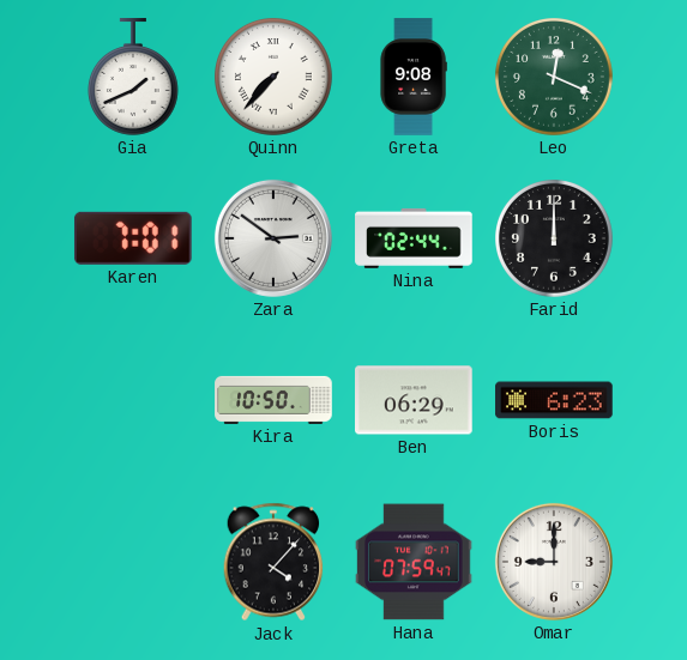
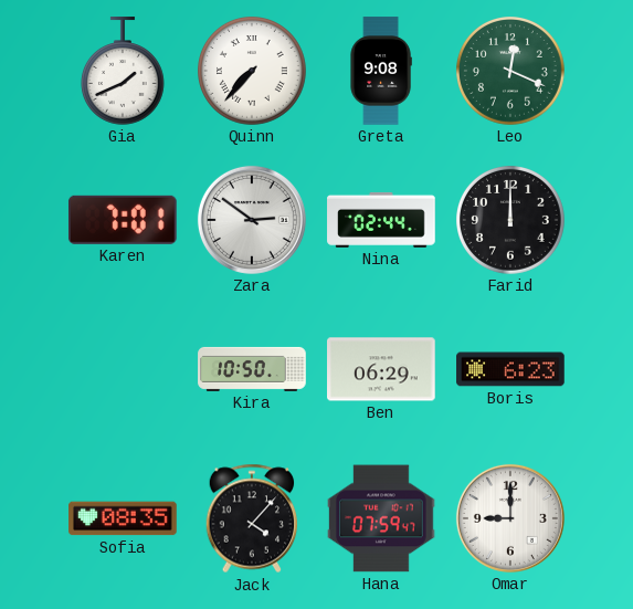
Sofia: none -> 08:35 (123, 518)
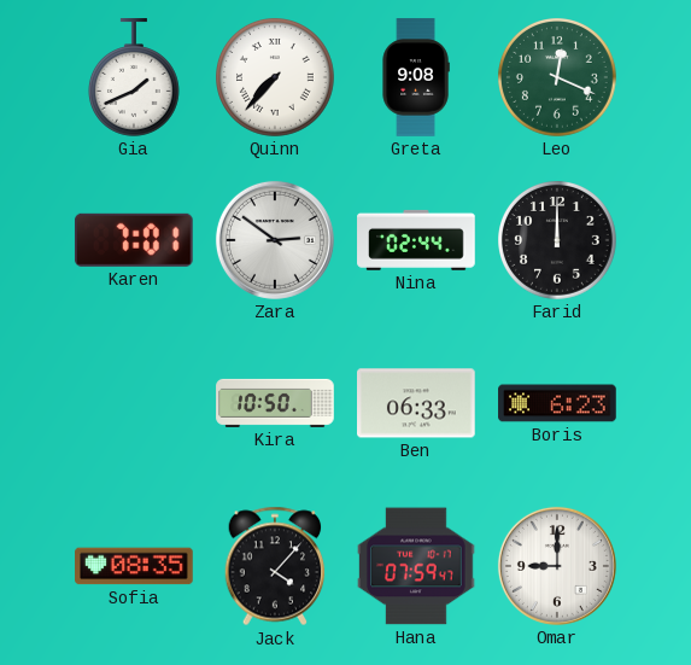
Ben: 06:29 -> 06:33 (416, 403)
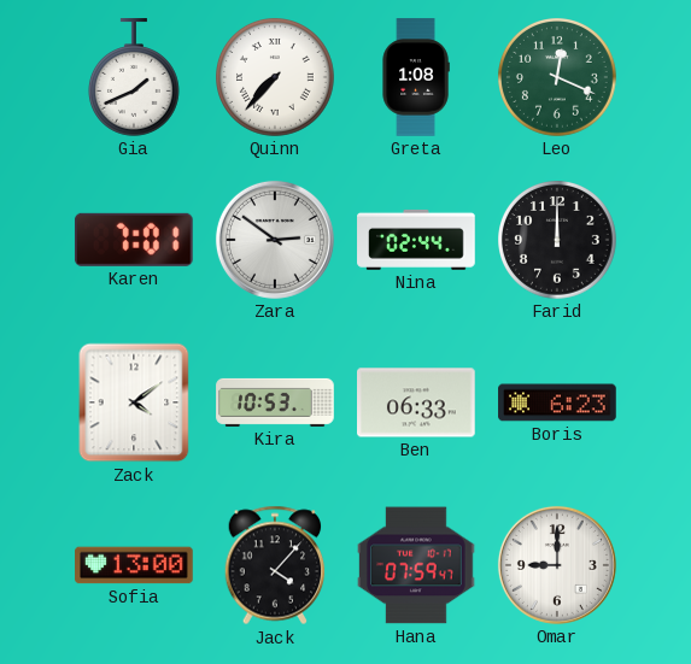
Greta: 9:08 -> 1:08 (416, 77)
Zack: none -> 4:09 (134, 402)
Kira: 10:50 -> 10:53 (275, 402)
Sofia: 08:35 -> 13:00 (134, 565)
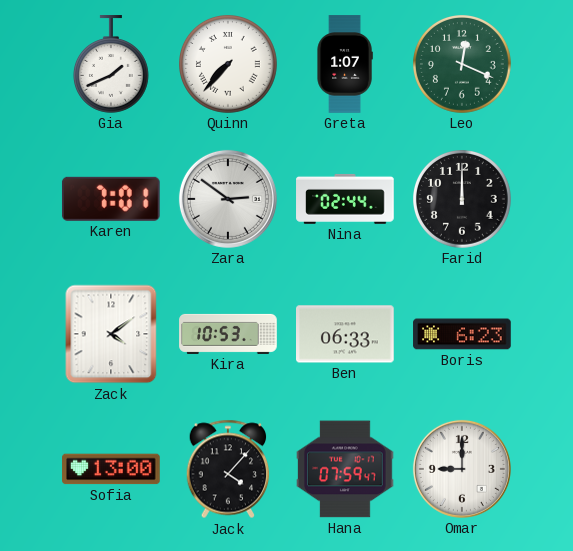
Greta: 1:08 -> 1:07 (345, 64)
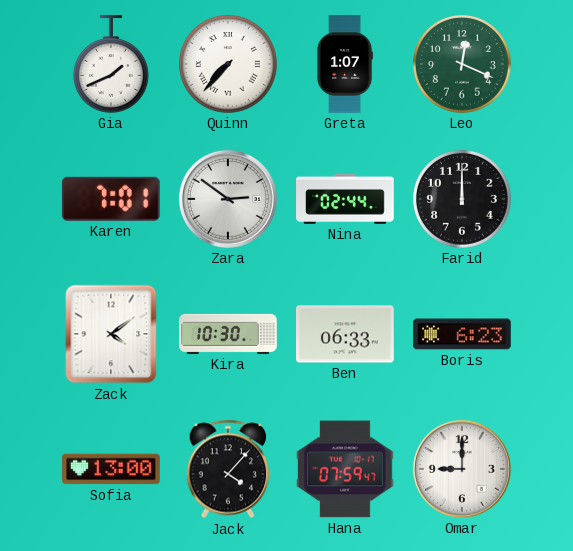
Kira: 10:53 -> 10:30 (228, 334)
